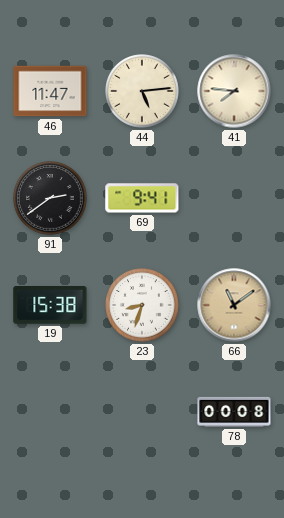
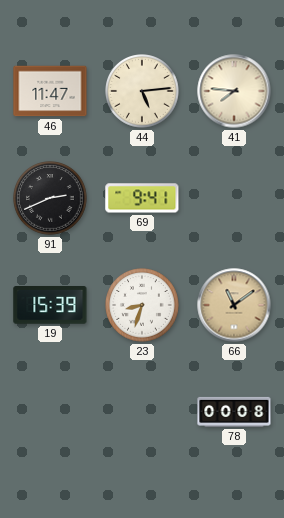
91: 2:39 -> 2:41 (50, 198)
19: 15:38 -> 15:39 (50, 305)
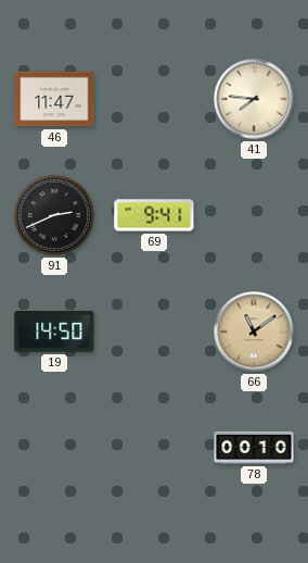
44: 5:14 -> none (142, 91)
19: 15:39 -> 14:50 (54, 331)
23: 8:33 -> none (142, 305)
78: 00:08 -> 00:10 (254, 448)
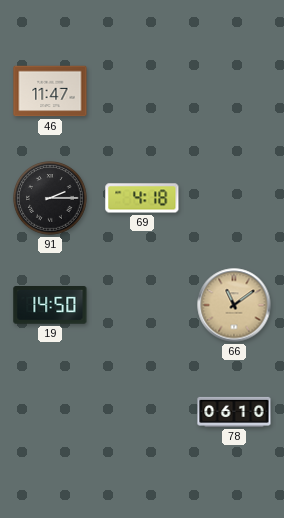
41: 7:46 -> none (254, 99)
91: 2:41 -> 2:15 (50, 198)
69: 9:41 -> 4:18 (142, 198)
78: 00:10 -> 06:10 (234, 412)
